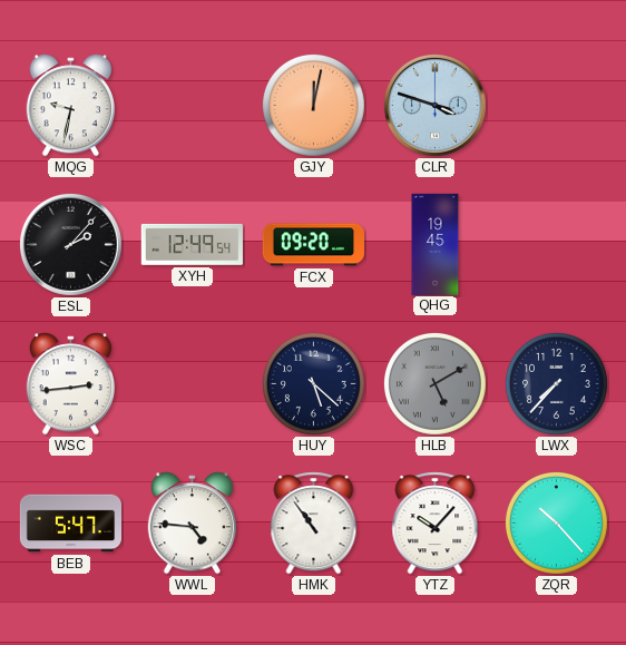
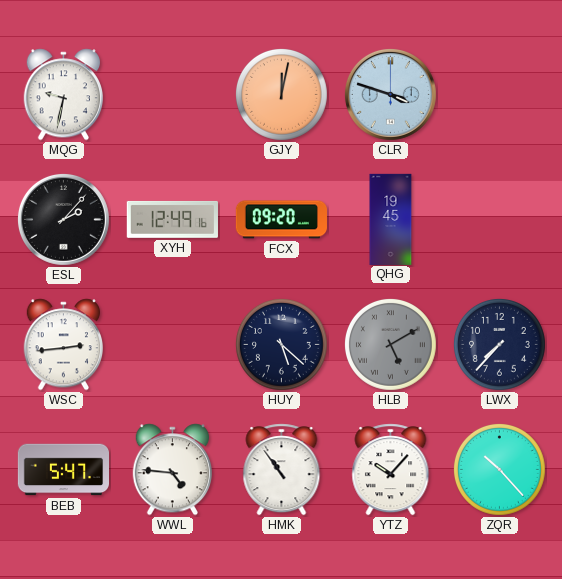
XYH: 12:49:54 -> 12:49:16 (172, 219)
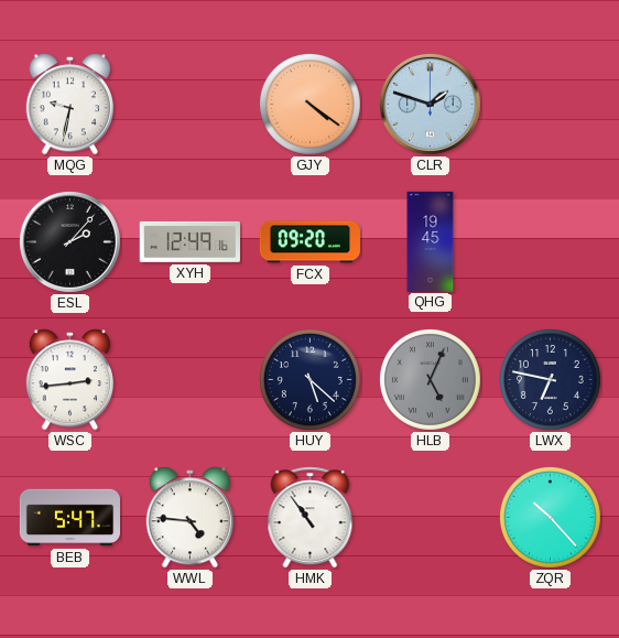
GJY: 12:02 -> 4:21 (311, 105)
CLR: 3:48 -> 1:48 (430, 104)
HLB: 5:10 -> 5:04 (431, 380)
LWX: 7:37 -> 6:47 (551, 380)
YTZ: 10:07 -> none (391, 470)
